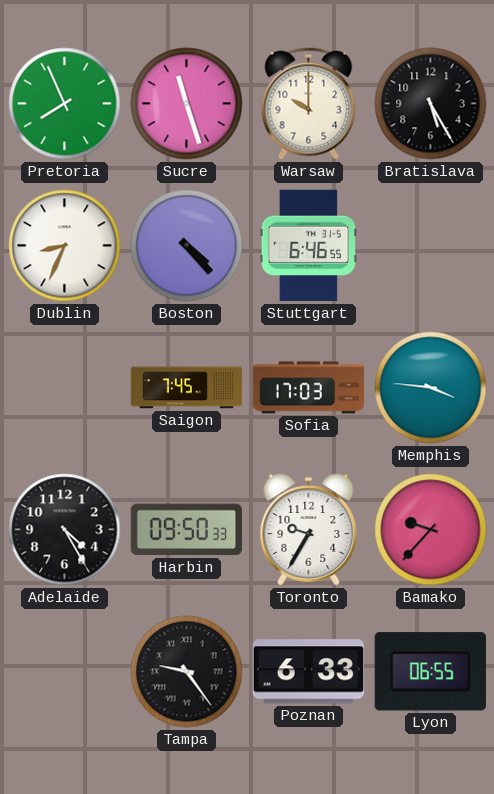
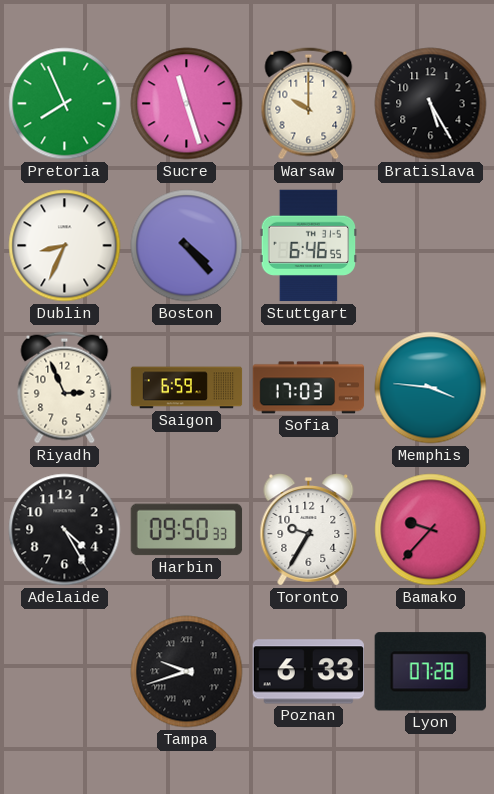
Riyadh: none -> 2:56 (65, 388)
Saigon: 7:45 -> 6:59 (187, 388)
Tampa: 9:24 -> 9:42 (187, 672)
Lyon: 06:55 -> 07:28 (430, 672)
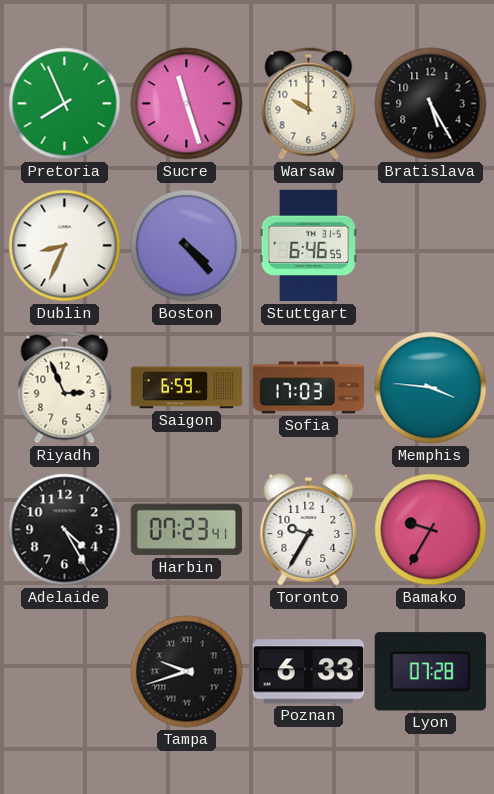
Harbin: 09:50 -> 07:23 (187, 530)
Bamako: 9:37 -> 9:35 (431, 530)
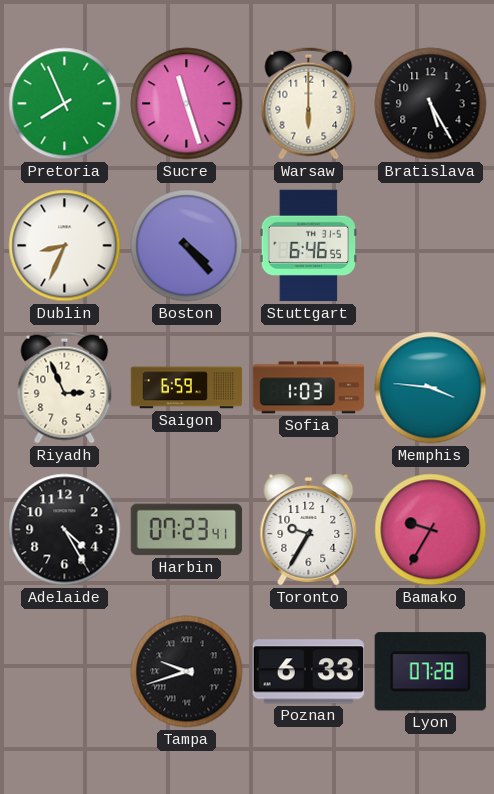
Warsaw: 10:00 -> 6:00 (309, 104)
Sofia: 17:03 -> 1:03 (309, 388)
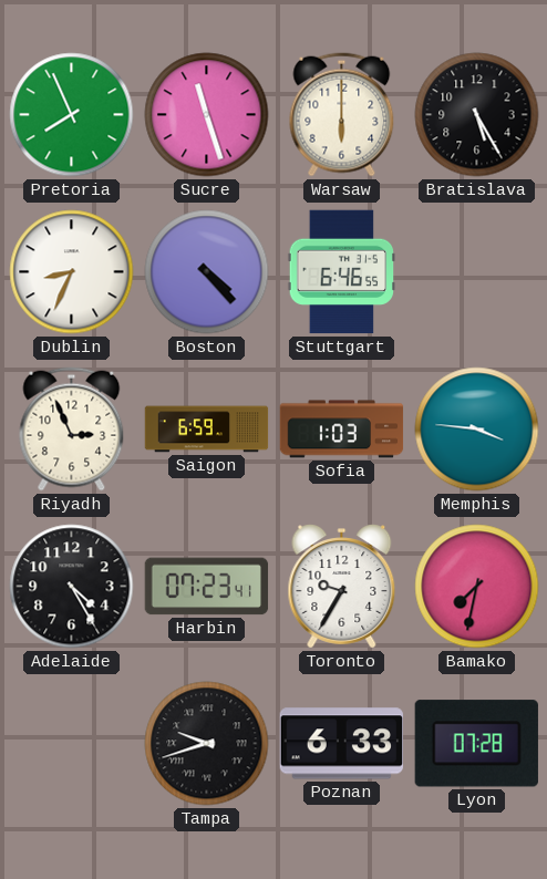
Bamako: 9:35 -> 7:32 (477, 587)
